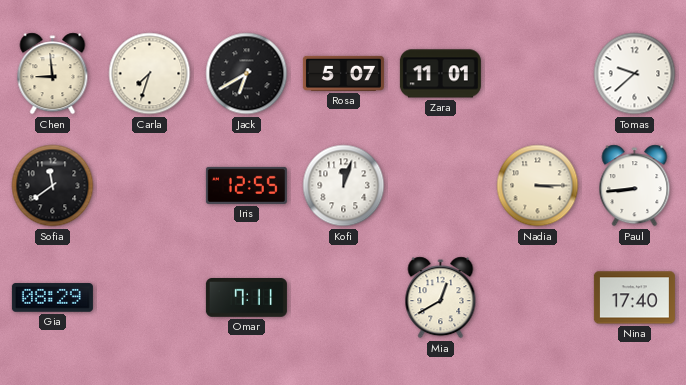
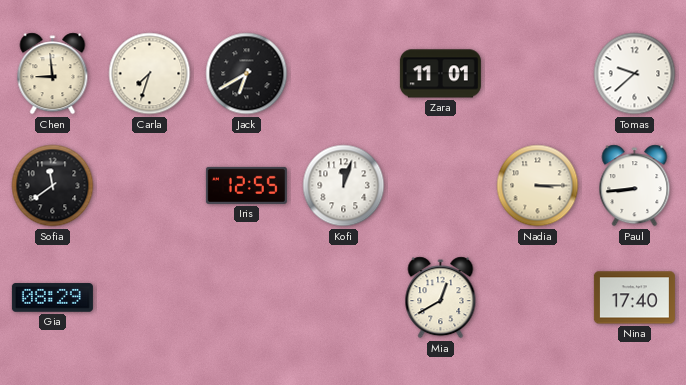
Rosa: 5:07 -> none (343, 73)
Omar: 7:11 -> none (246, 298)
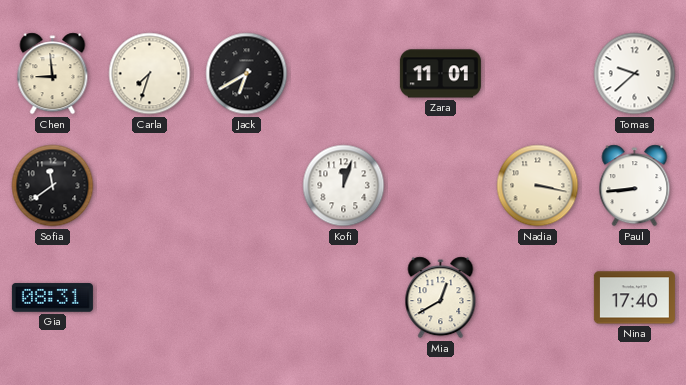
Iris: 12:55 -> none (246, 185)
Nadia: 3:15 -> 3:17 (538, 186)
Gia: 08:29 -> 08:31 (52, 298)
